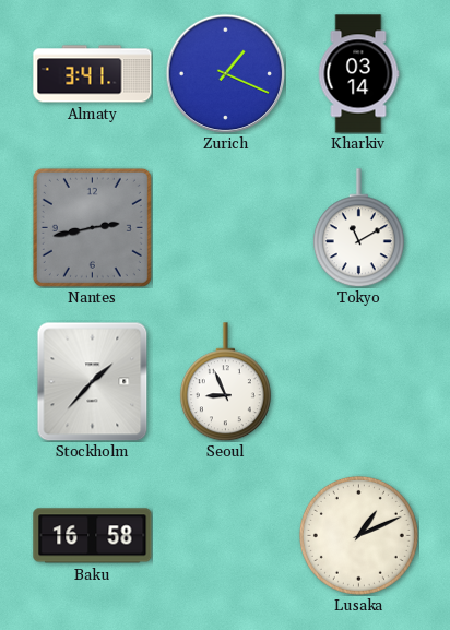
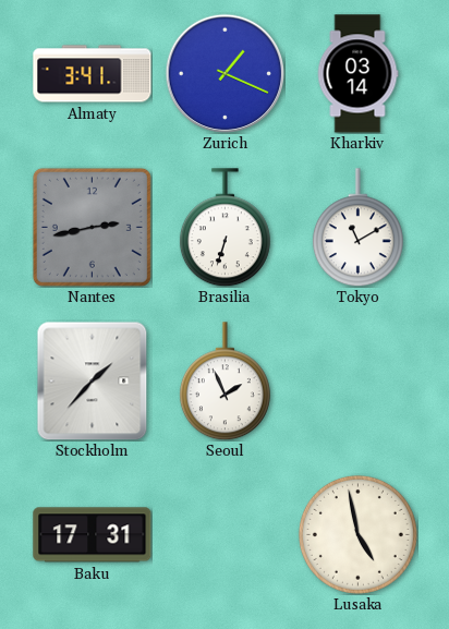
Brasilia: none -> 6:33 (225, 228)
Seoul: 8:56 -> 1:56 (225, 382)
Baku: 16:58 -> 17:31 (93, 535)
Lusaka: 1:11 -> 4:58 (357, 534)
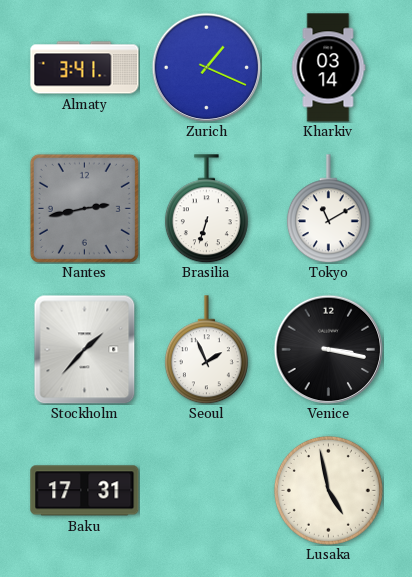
Venice: none -> 3:17 (328, 349)
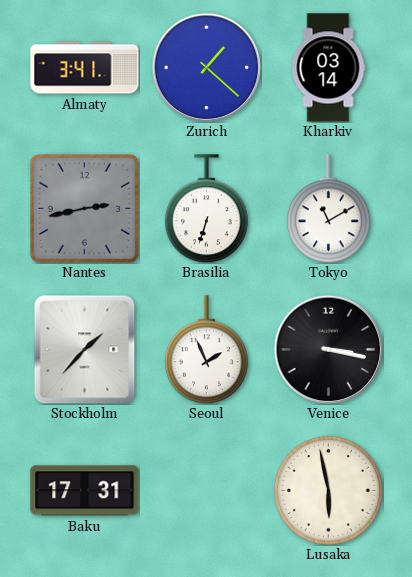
Zurich: 1:19 -> 1:22 (206, 67)
Lusaka: 4:58 -> 5:58 (328, 490)
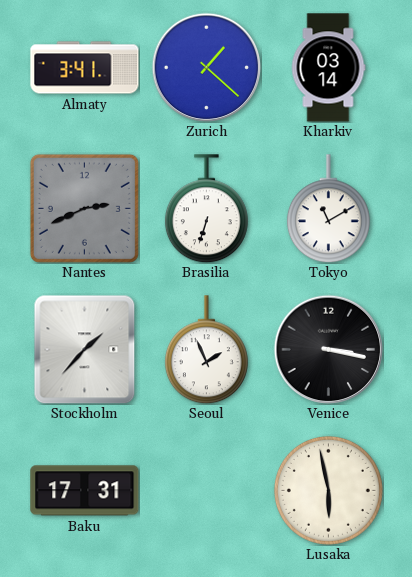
Nantes: 2:43 -> 2:41 (84, 208)
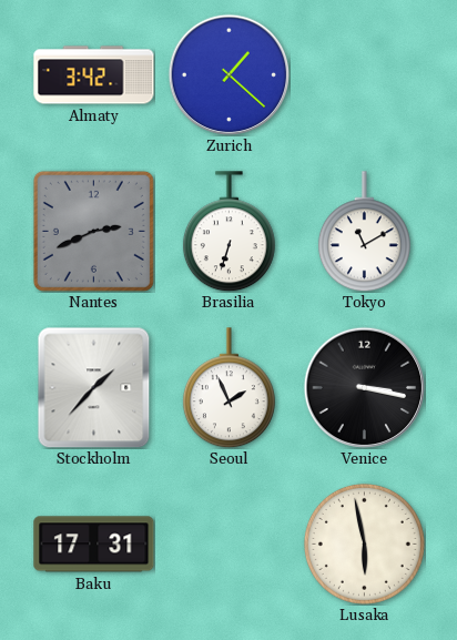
Almaty: 3:41 -> 3:42 (94, 75)
Kharkiv: 03:14 -> none (328, 68)
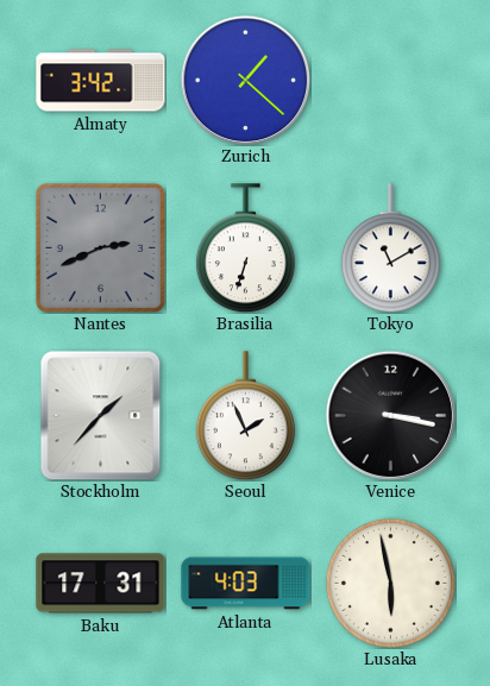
Atlanta: none -> 4:03 (246, 584)
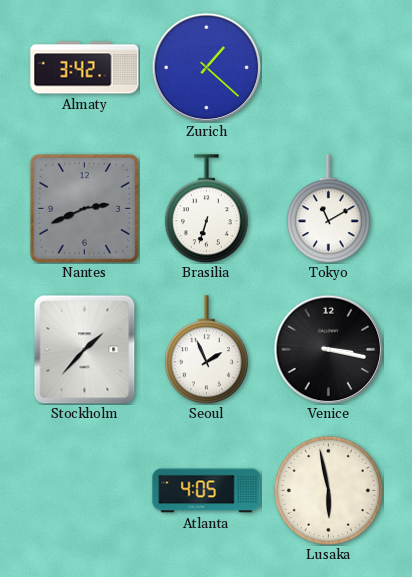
Baku: 17:31 -> none (101, 584)
Atlanta: 4:03 -> 4:05 (207, 491)
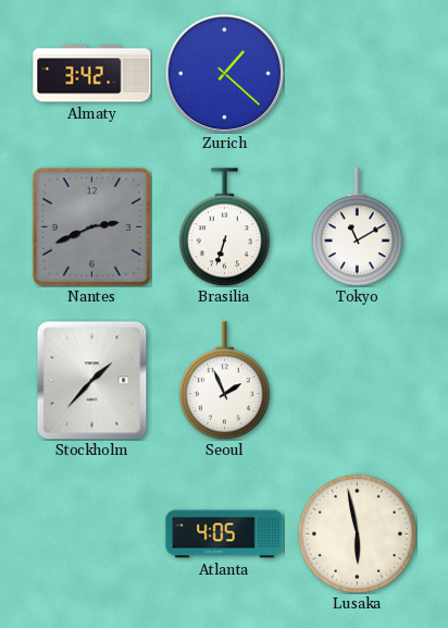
Venice: 3:17 -> none (328, 349)
